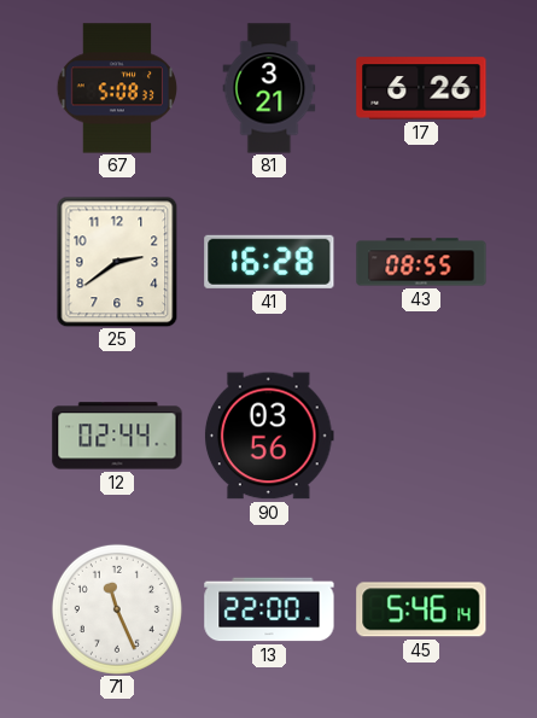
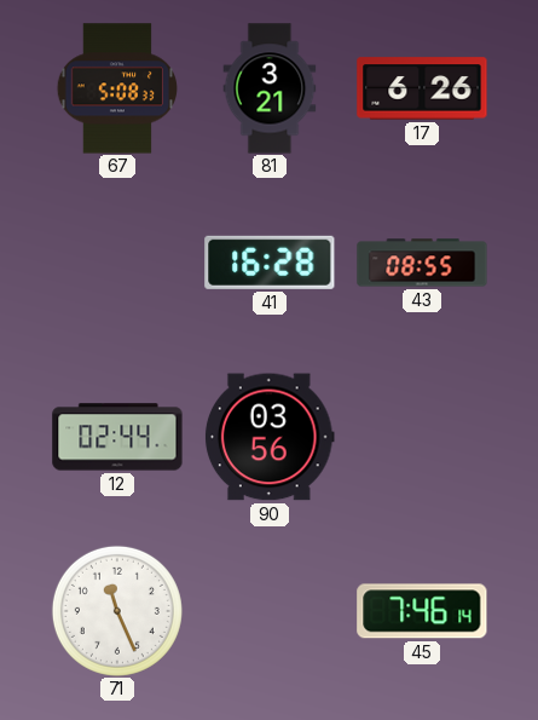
25: 2:39 -> none (117, 262)
13: 22:00 -> none (269, 609)
45: 5:46 -> 7:46 (422, 611)
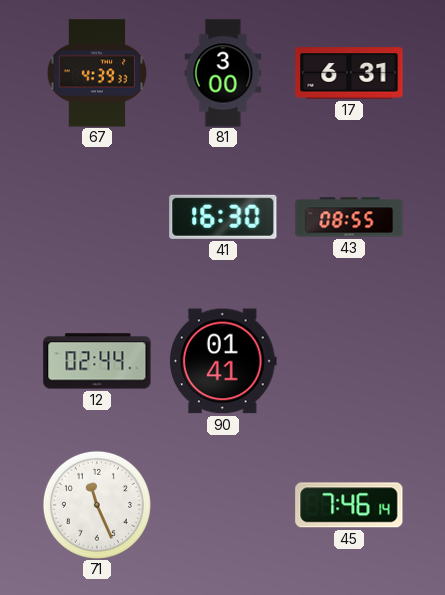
67: 5:08 -> 4:39 (96, 73)
81: 3:21 -> 3:00 (223, 73)
17: 6:26 -> 6:31 (349, 73)
41: 16:28 -> 16:30 (223, 217)
90: 03:56 -> 01:41 (223, 361)
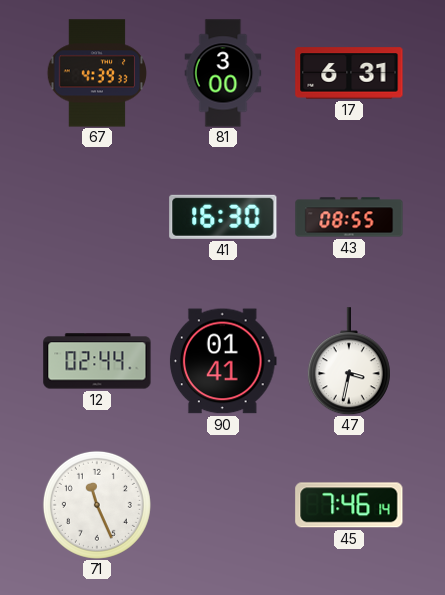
47: none -> 3:32 (349, 361)
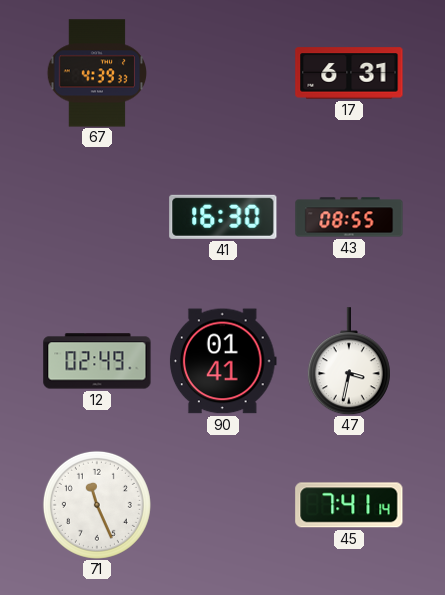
81: 3:00 -> none (223, 73)
12: 02:44 -> 02:49 (97, 361)
45: 7:46 -> 7:41 (349, 505)
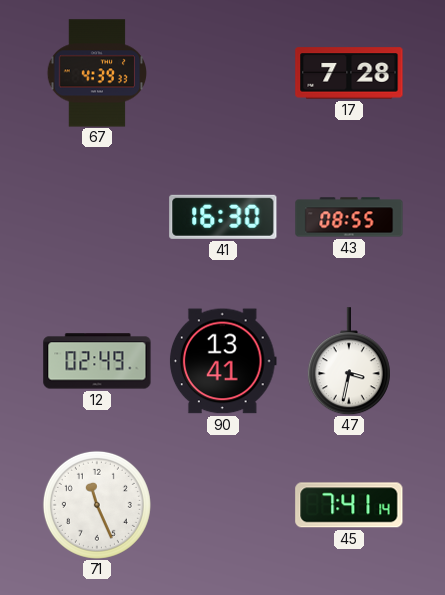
17: 6:31 -> 7:28 (349, 73)
90: 01:41 -> 13:41 (223, 361)
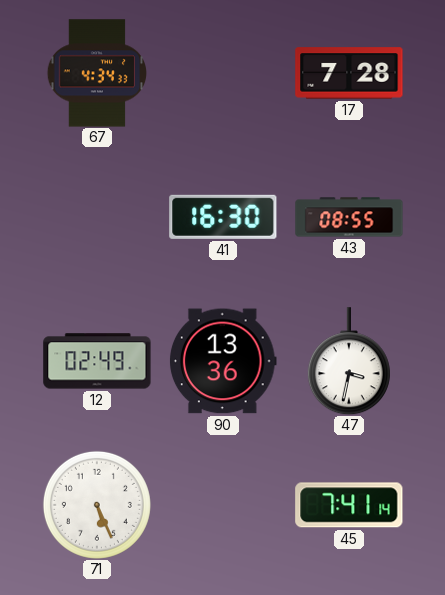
67: 4:39 -> 4:34 (96, 73)
90: 13:41 -> 13:36 (223, 361)
71: 11:26 -> 5:26 (97, 505)
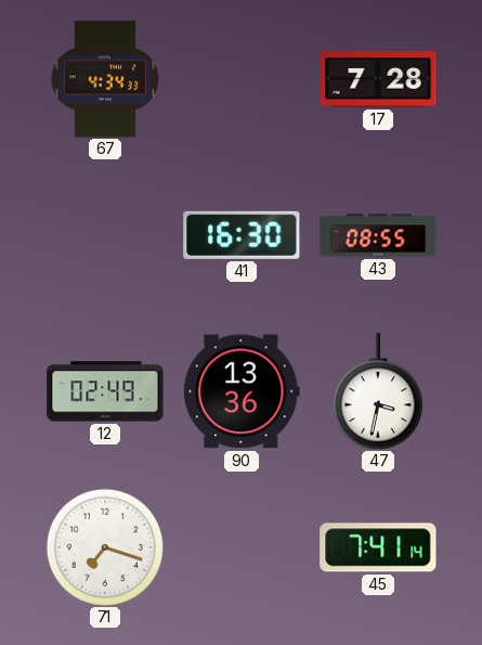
71: 5:26 -> 7:18 (105, 547)
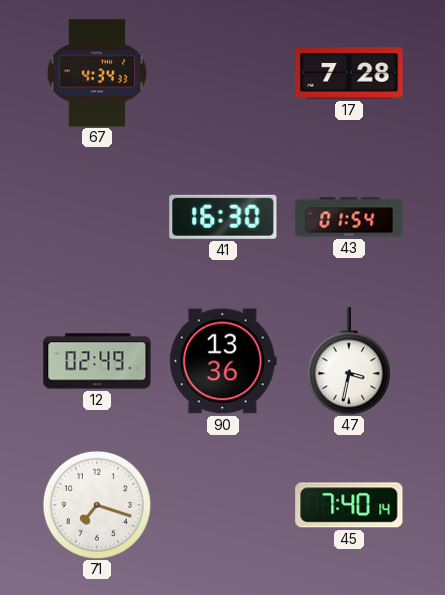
43: 08:55 -> 01:54 (349, 217)
45: 7:41 -> 7:40 (349, 505)
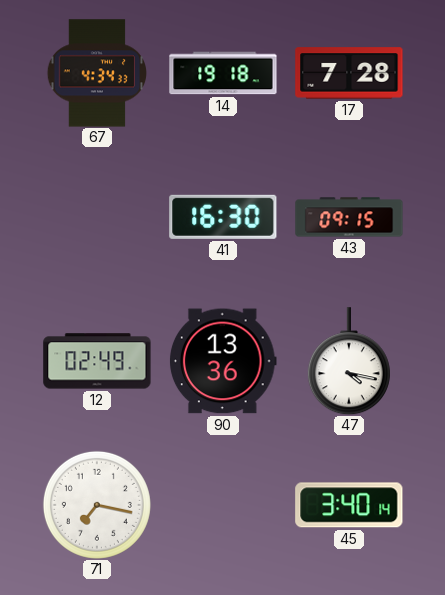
14: none -> 19:18 (223, 73)
43: 01:54 -> 09:15 (349, 217)
47: 3:32 -> 4:17 (349, 361)
71: 7:18 -> 7:17 (97, 505)
45: 7:40 -> 3:40 (349, 505)
